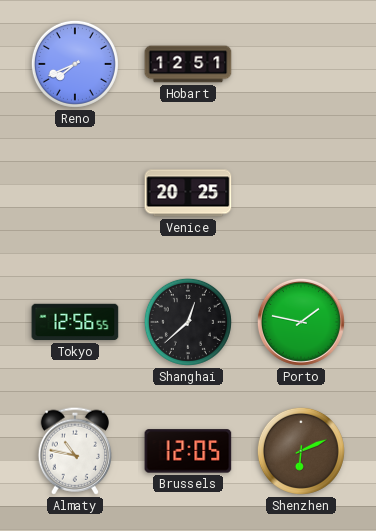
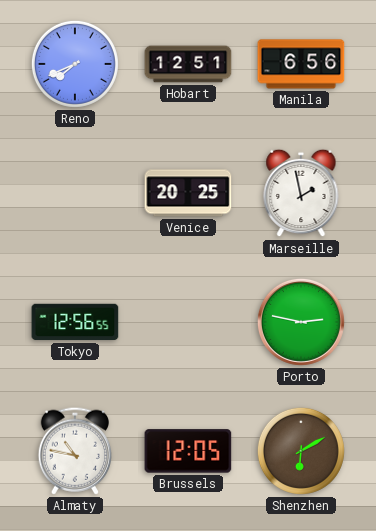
Manila: none -> 6:56 (301, 64)
Marseille: none -> 1:58 (301, 193)
Shanghai: 12:38 -> none (188, 322)
Porto: 1:47 -> 2:47 (301, 322)
Shenzhen: 6:11 -> 6:10 (301, 451)
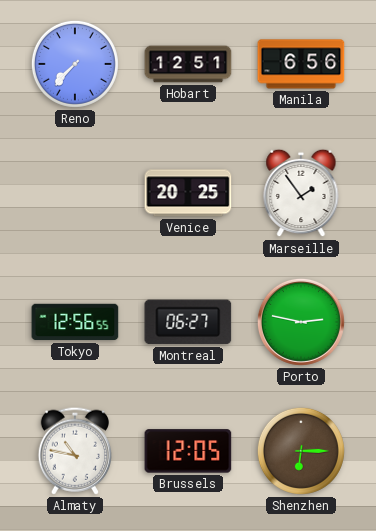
Reno: 7:41 -> 7:37 (75, 64)
Marseille: 1:58 -> 1:54 (301, 193)
Montreal: none -> 06:27 (188, 322)
Shenzhen: 6:10 -> 6:15 (301, 451)
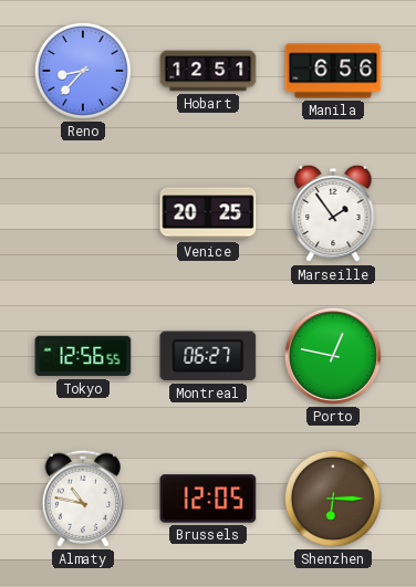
Reno: 7:37 -> 8:37 (83, 71)
Porto: 2:47 -> 12:47 (333, 356)
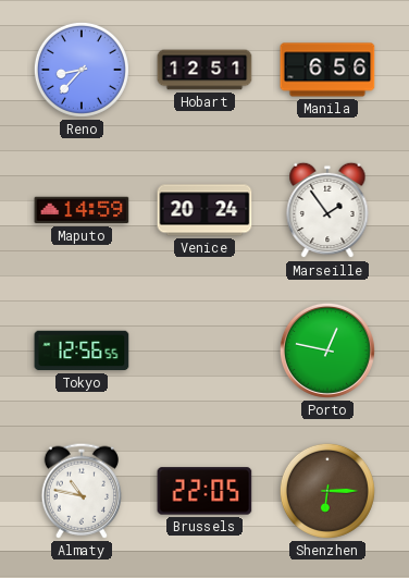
Maputo: none -> 14:59 (82, 210)
Venice: 20:25 -> 20:24 (205, 210)
Montreal: 06:27 -> none (208, 356)
Brussels: 12:05 -> 22:05 (205, 491)
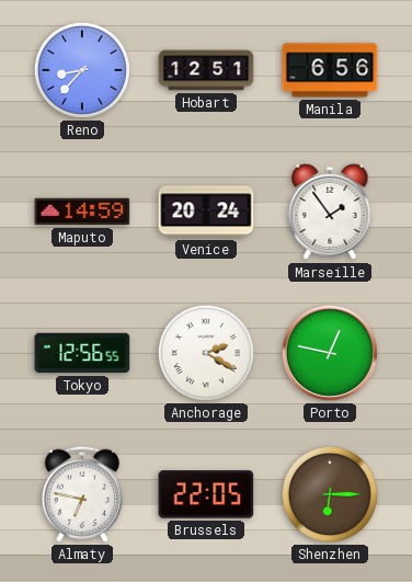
Anchorage: none -> 2:20 (206, 353)
Almaty: 10:47 -> 6:47 (81, 494)
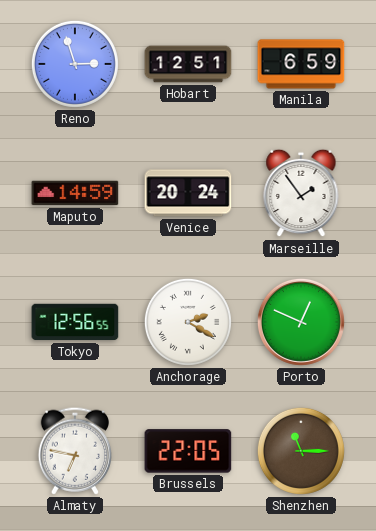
Reno: 8:37 -> 2:57 (75, 64)
Manila: 6:56 -> 6:59 (301, 64)
Porto: 12:47 -> 12:49 (301, 322)
Shenzhen: 6:15 -> 11:15 (301, 451)
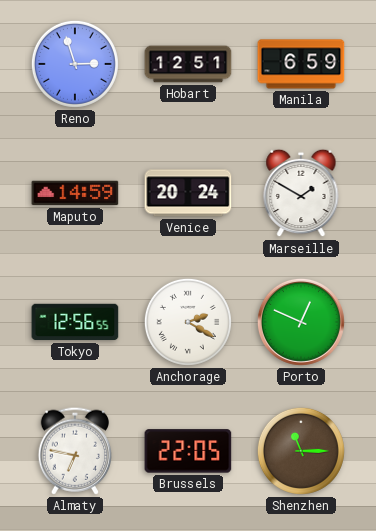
Marseille: 1:54 -> 1:50 (301, 193)
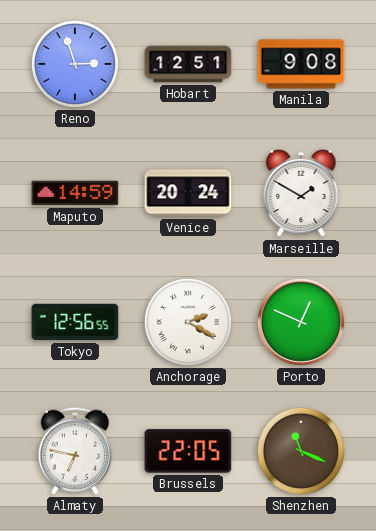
Manila: 6:59 -> 9:08 (301, 64)
Shenzhen: 11:15 -> 11:19 (301, 451)
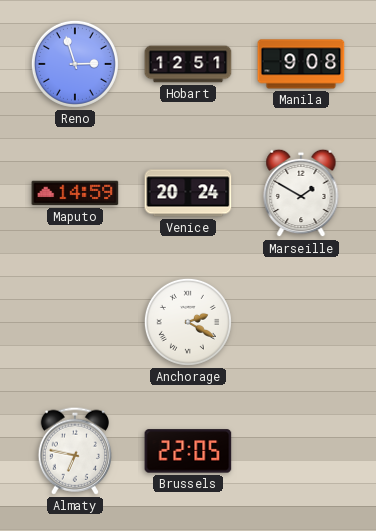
Tokyo: 12:56 -> none (75, 322)
Porto: 12:49 -> none (301, 322)
Shenzhen: 11:19 -> none (301, 451)
